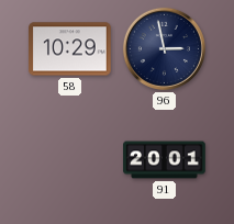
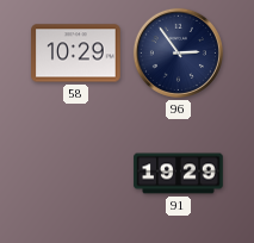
96: 2:58 -> 2:54 (178, 52)
91: 20:01 -> 19:29 (179, 174)
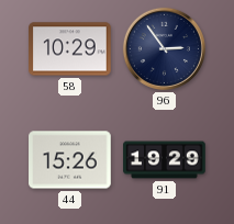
44: none -> 15:26 (70, 160)
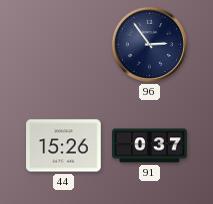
58: 10:29 -> none (70, 49)
91: 19:29 -> 0:37 (150, 146)
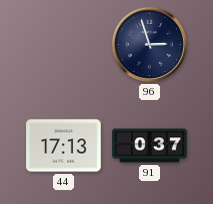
96: 2:54 -> 2:57 (149, 44)
44: 15:26 -> 17:13 (64, 146)
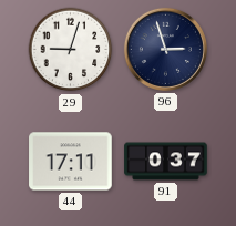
29: none -> 9:03 (71, 50)
44: 17:13 -> 17:11 (71, 162)
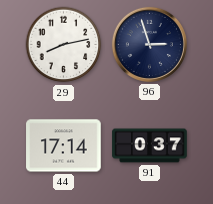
29: 9:03 -> 8:13 (64, 45)
44: 17:11 -> 17:14 (64, 146)
